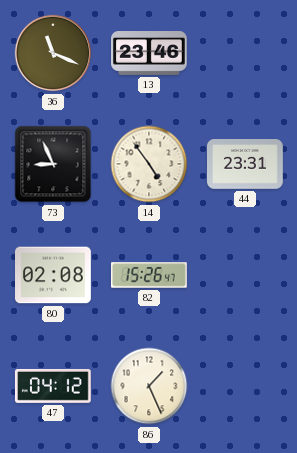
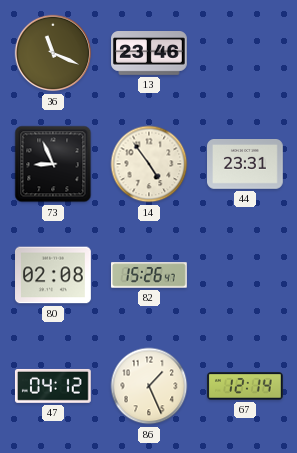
67: none -> 12:14 (246, 386)
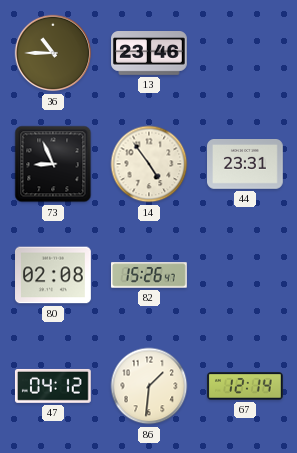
36: 11:19 -> 10:45 (53, 53)
86: 1:26 -> 1:31 (149, 386)
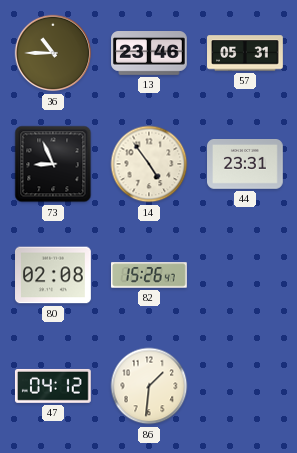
57: none -> 05:31 (245, 53)
67: 12:14 -> none (246, 386)
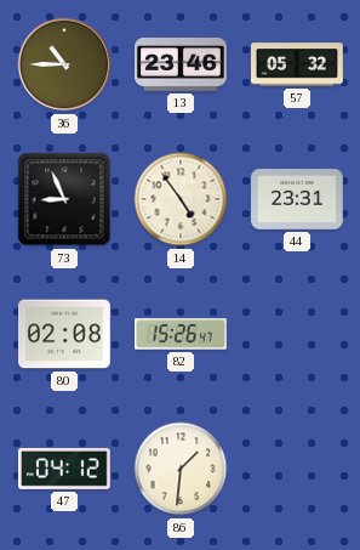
57: 05:31 -> 05:32 (297, 64)
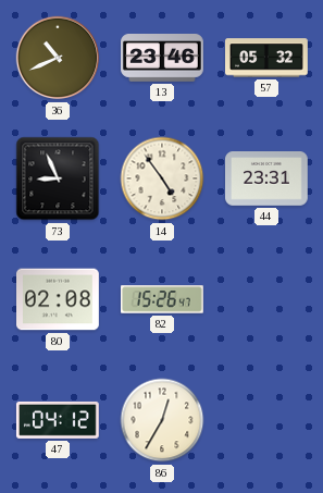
36: 10:45 -> 10:41 (58, 58)
86: 1:31 -> 12:35 (162, 420)
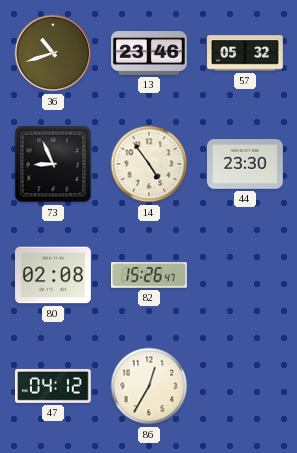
36: 10:41 -> 10:42 (53, 53)
44: 23:31 -> 23:30 (246, 165)
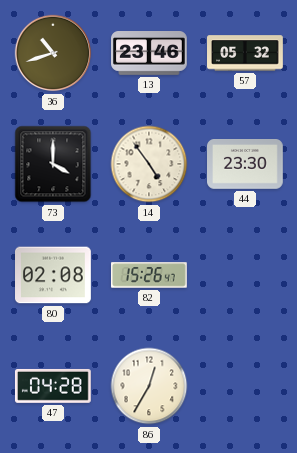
73: 8:56 -> 4:00 (53, 164)
47: 04:12 -> 04:28 (53, 386)
